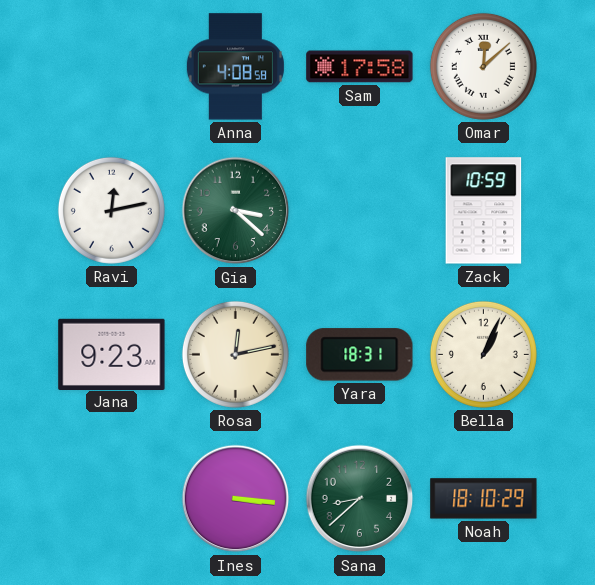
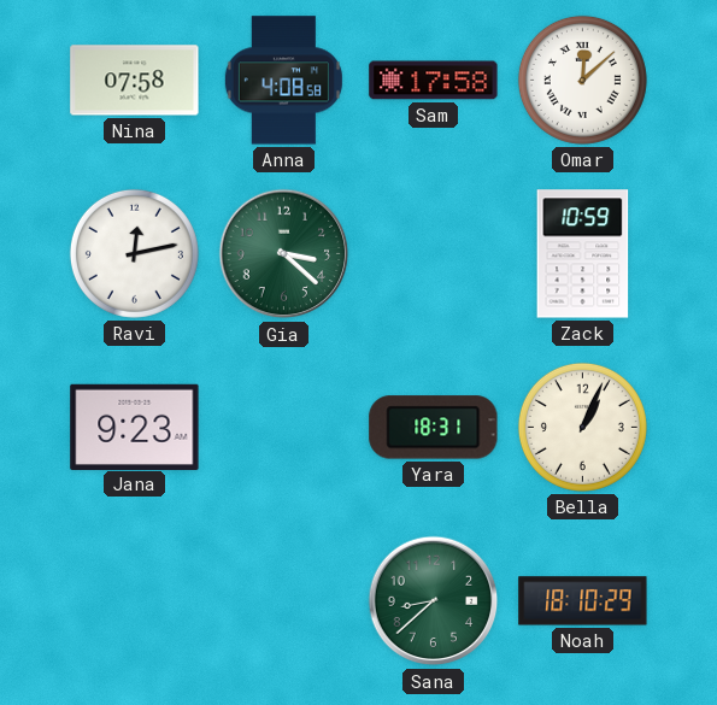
Nina: none -> 07:58 (135, 81)
Rosa: 12:13 -> none (235, 354)
Ines: 3:16 -> none (236, 499)
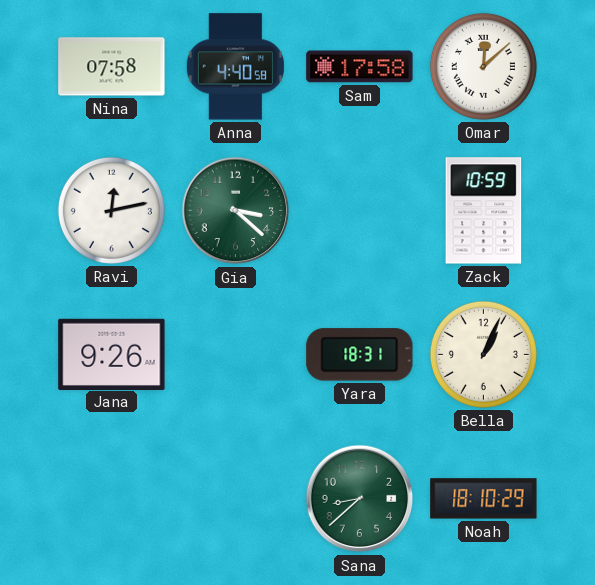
Anna: 4:08 -> 4:40 (235, 67)
Jana: 9:23 -> 9:26 (112, 354)
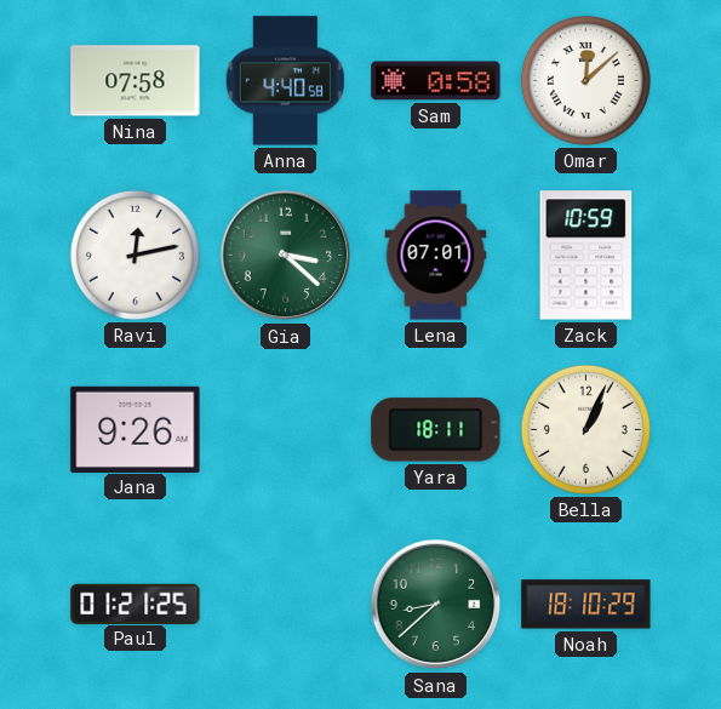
Sam: 17:58 -> 0:58 (436, 81)
Lena: none -> 07:01 (436, 256)
Yara: 18:31 -> 18:11 (436, 430)
Paul: none -> 01:21 (136, 604)
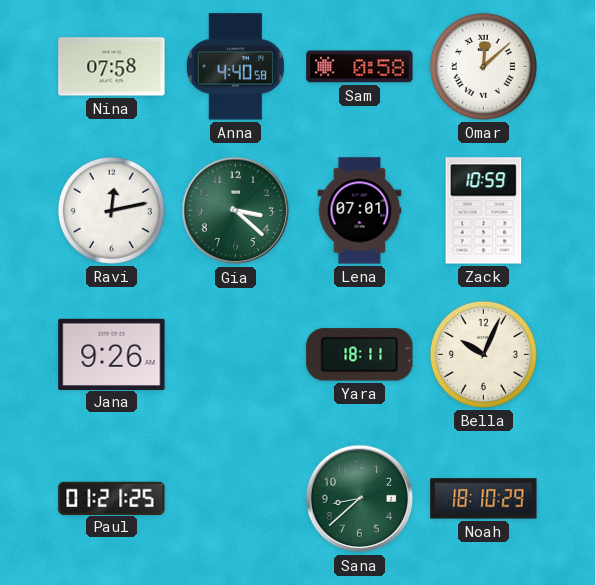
Bella: 1:04 -> 10:04 (483, 354)
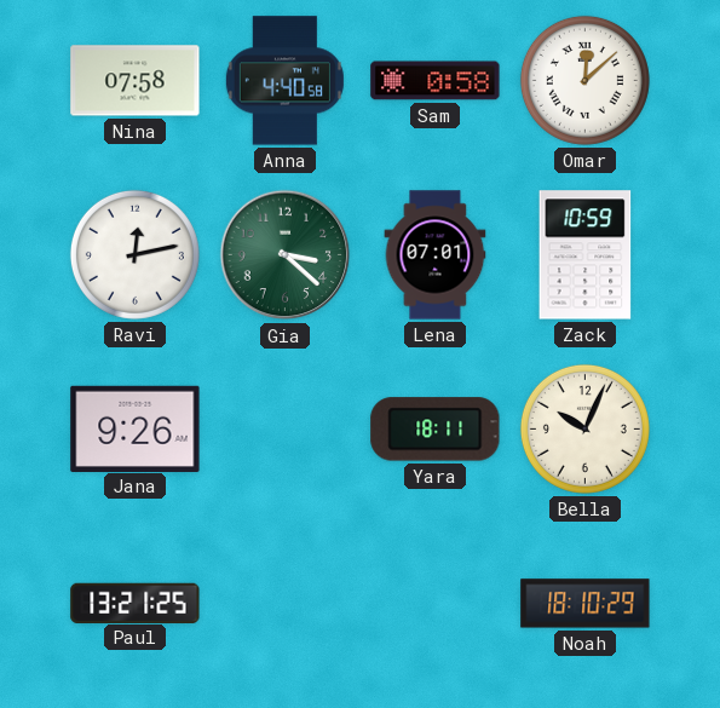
Paul: 01:21 -> 13:21 (136, 603)
Sana: 8:38 -> none (360, 499)
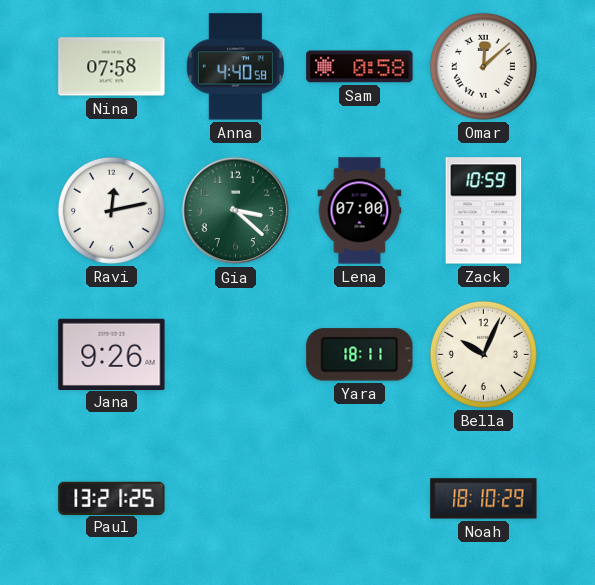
Lena: 07:01 -> 07:00 (360, 211)
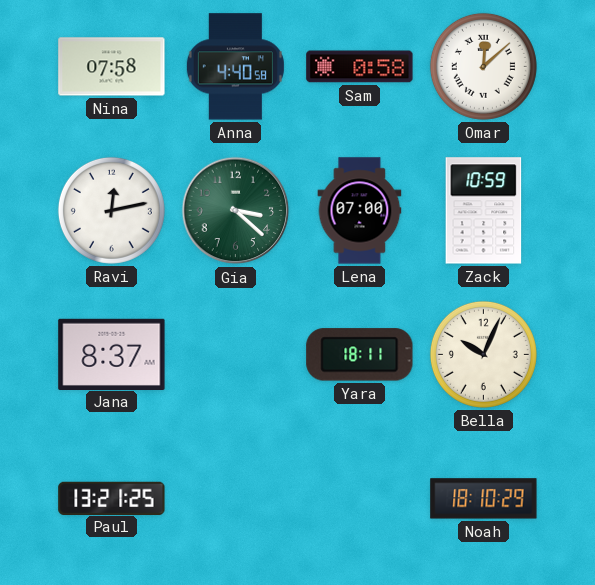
Jana: 9:26 -> 8:37 (112, 354)
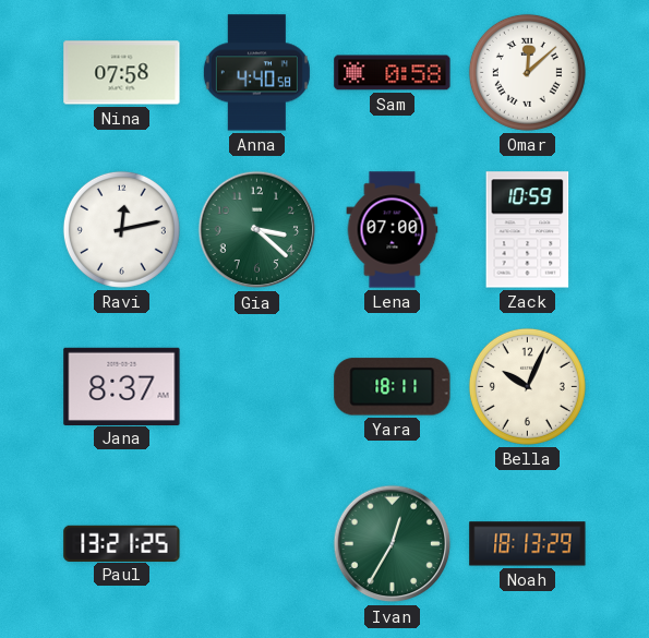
Ivan: none -> 12:35 (393, 544)
Noah: 18:10 -> 18:13 (528, 544)
